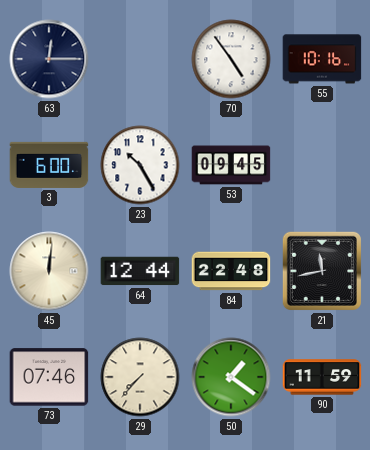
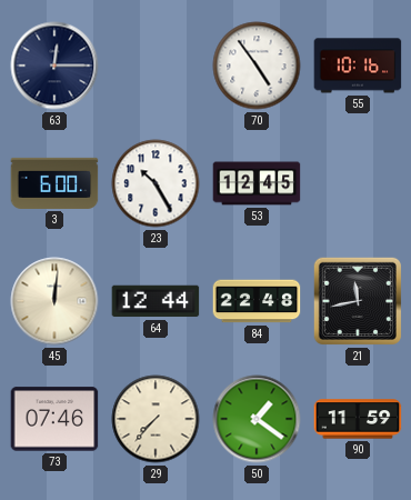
53: 09:45 -> 12:45 (257, 183)
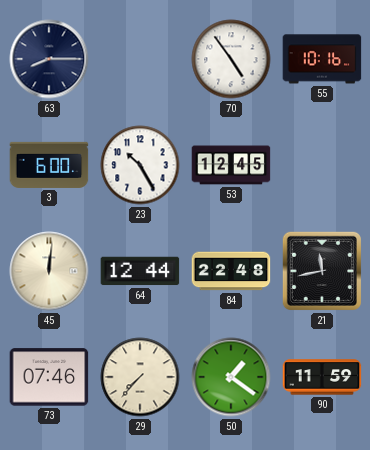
63: 12:15 -> 8:15 (49, 59)
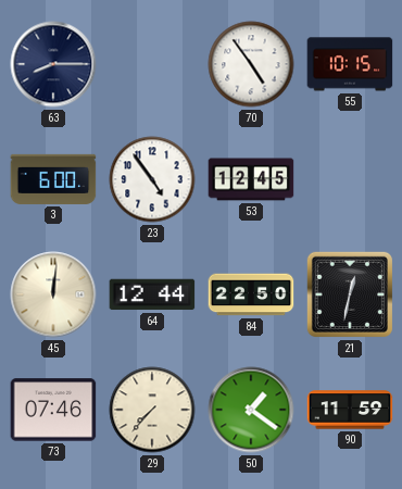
55: 10:16 -> 10:15 (350, 64)
23: 10:25 -> 4:54 (152, 179)
84: 22:48 -> 22:50 (251, 294)
21: 11:43 -> 12:32 (350, 294)
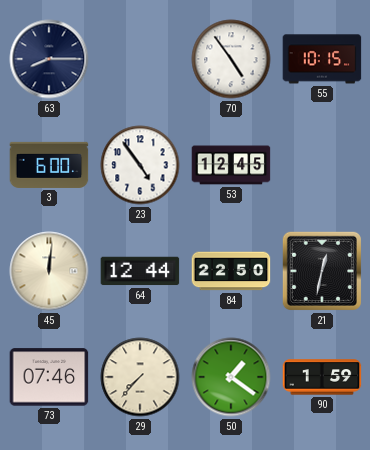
90: 11:59 -> 1:59 (322, 377)
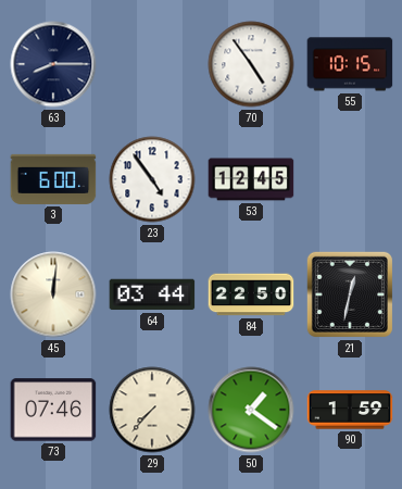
64: 12:44 -> 03:44 (152, 294)
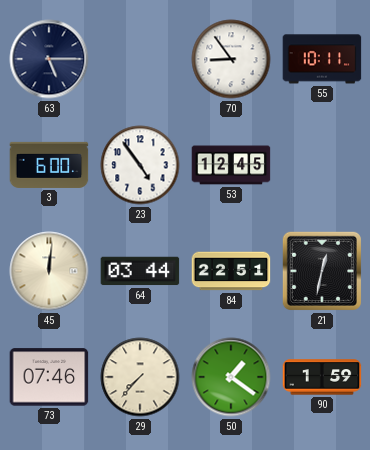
63: 8:15 -> 5:15 (49, 59)
70: 4:54 -> 8:54 (231, 59)
55: 10:15 -> 10:11 (322, 59)
84: 22:50 -> 22:51 (231, 271)
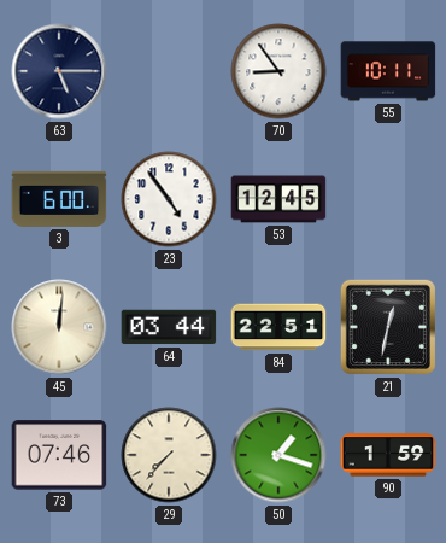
50: 1:21 -> 1:18 (278, 455)
